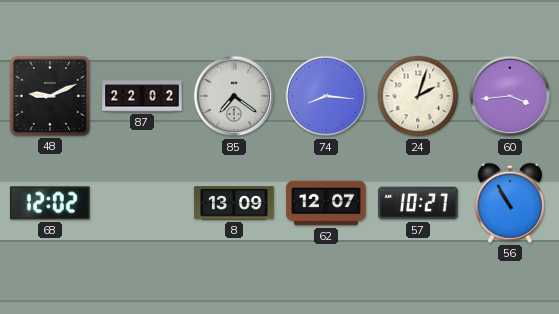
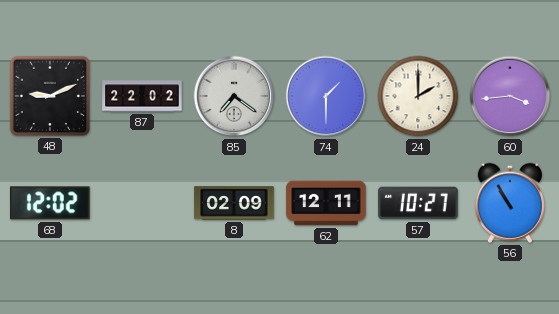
74: 8:16 -> 1:30 (326, 96)
24: 2:03 -> 2:00 (418, 96)
8: 13:09 -> 02:09 (234, 203)
62: 12:07 -> 12:11 (326, 203)
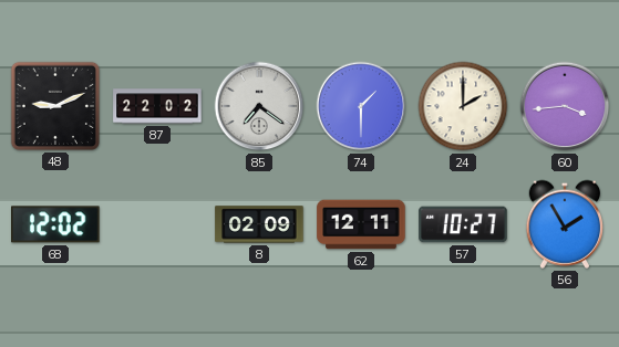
56: 10:55 -> 1:55 (564, 224)
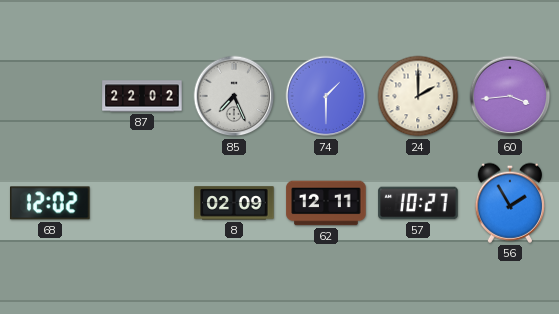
48: 9:11 -> none (55, 106)
85: 7:21 -> 7:26 (234, 96)
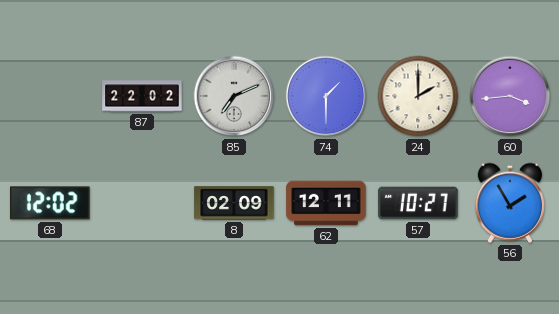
85: 7:26 -> 7:11 (234, 96)
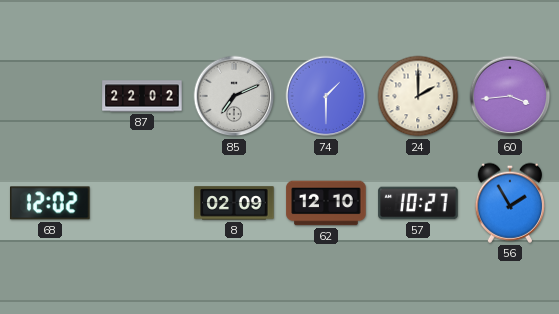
62: 12:11 -> 12:10 (326, 203)
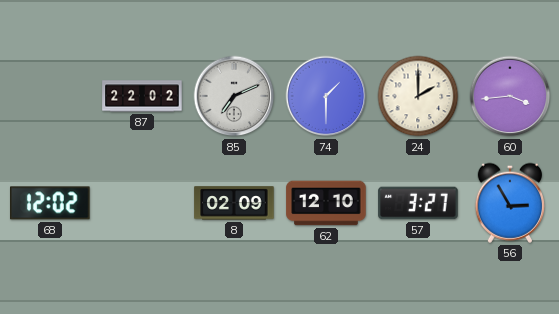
57: 10:27 -> 3:27 (418, 203)
56: 1:55 -> 2:55 (509, 203)
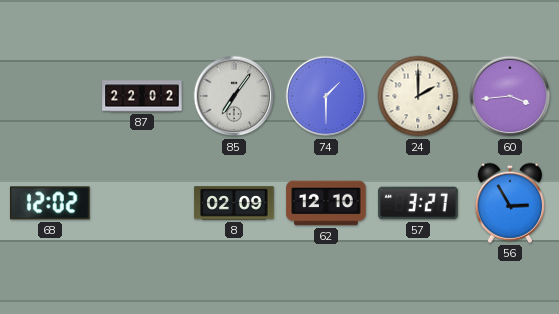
85: 7:11 -> 7:06 (234, 96)
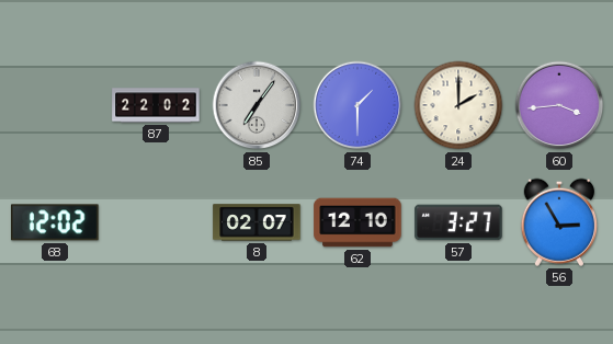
8: 02:09 -> 02:07 (257, 222)
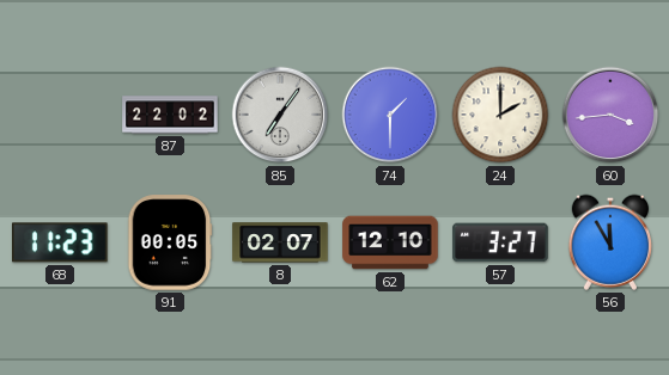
68: 12:02 -> 11:23 (61, 242)
91: none -> 00:05 (170, 242)
56: 2:55 -> 11:55 (609, 242)
